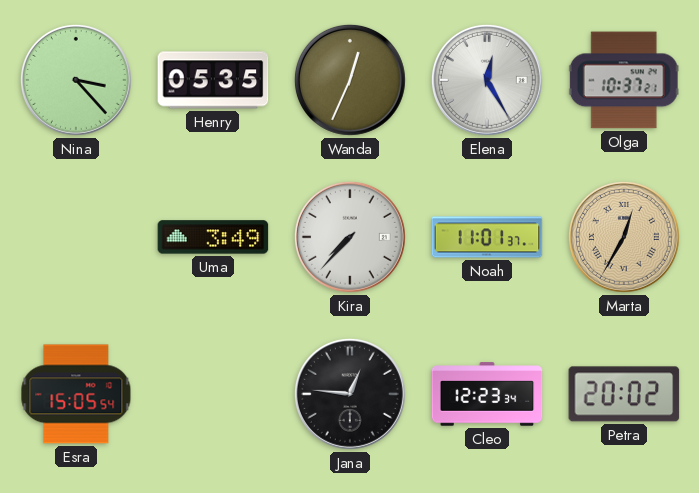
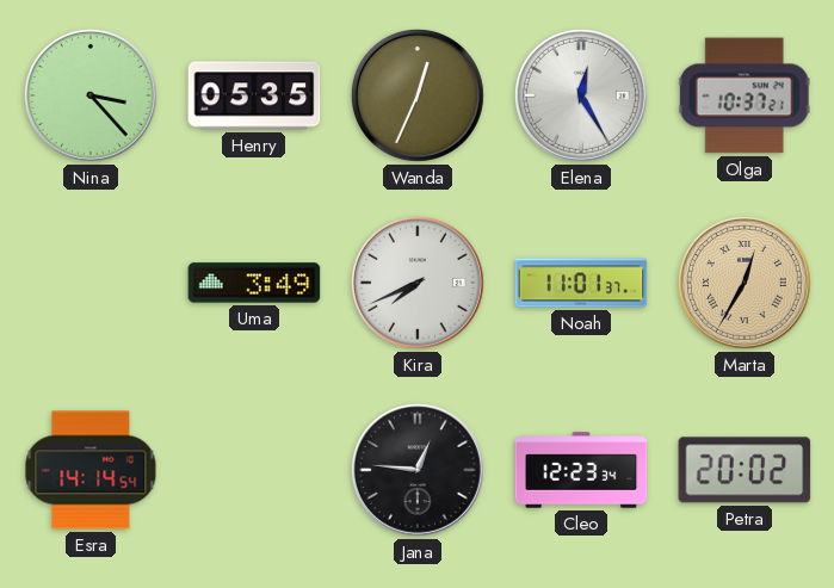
Kira: 7:37 -> 7:41 (418, 283)
Esra: 15:05 -> 14:14 (91, 470)
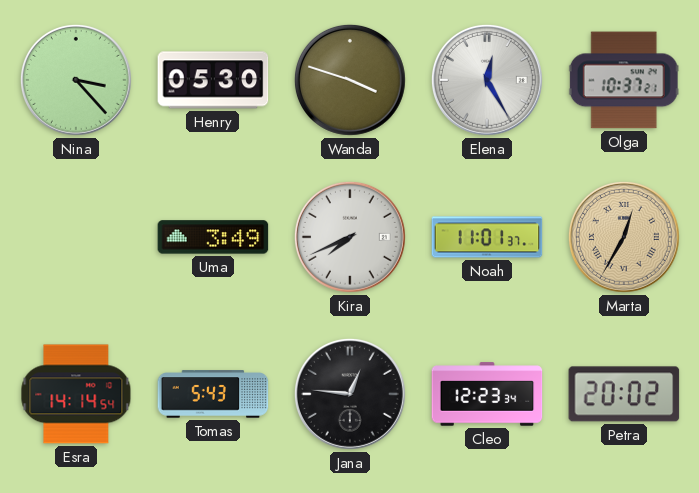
Henry: 05:35 -> 05:30 (213, 80)
Wanda: 12:34 -> 3:48 (350, 80)
Tomas: none -> 5:43 (213, 394)
